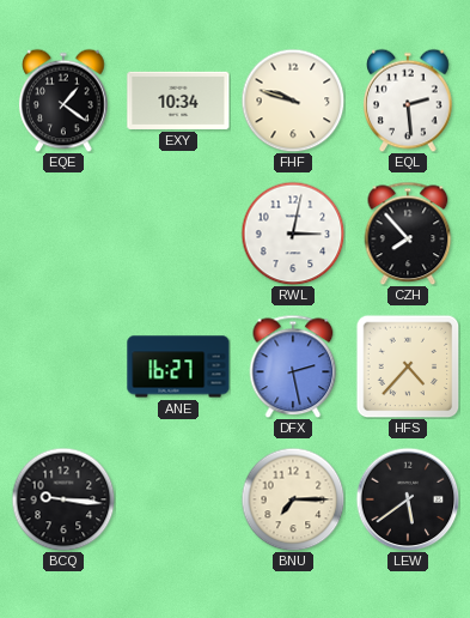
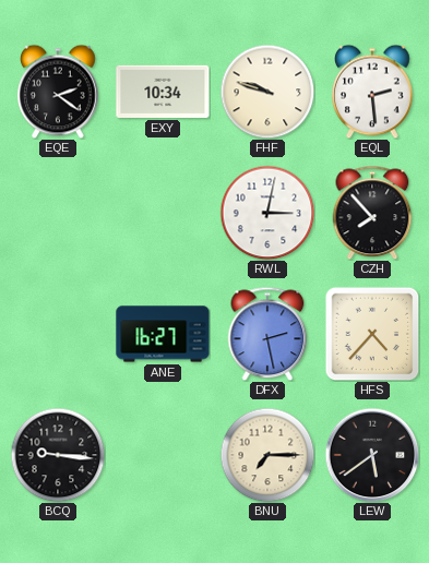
EQE: 1:21 -> 2:21 (58, 92)
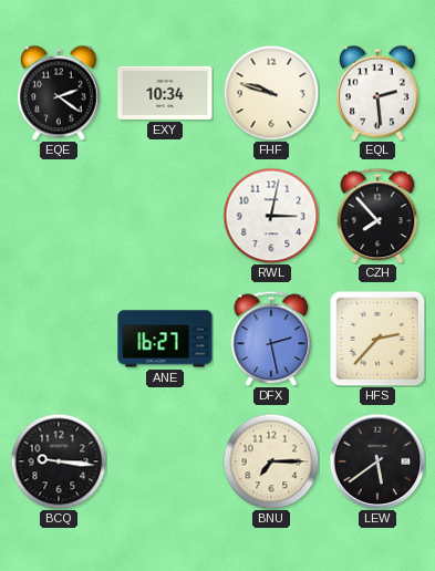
HFS: 4:37 -> 2:37 (377, 339)
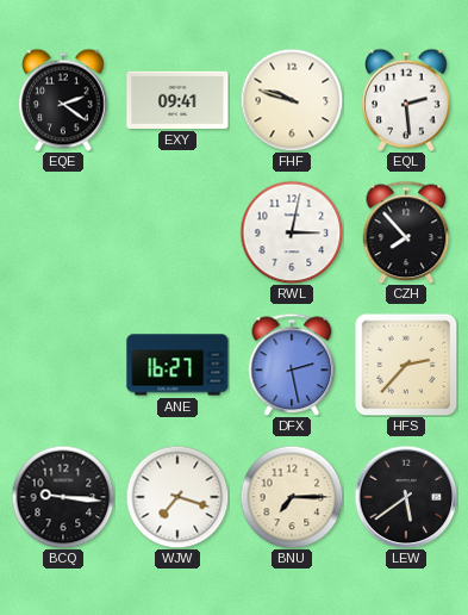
EXY: 10:34 -> 09:41 (177, 100)
WJW: none -> 7:18 (177, 497)
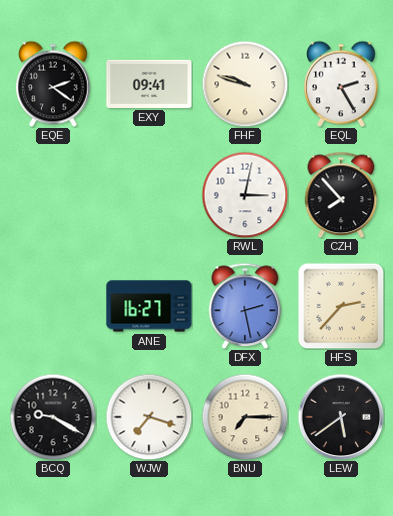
EQL: 2:29 -> 2:25 (341, 84)
BCQ: 9:16 -> 9:20 (53, 417)
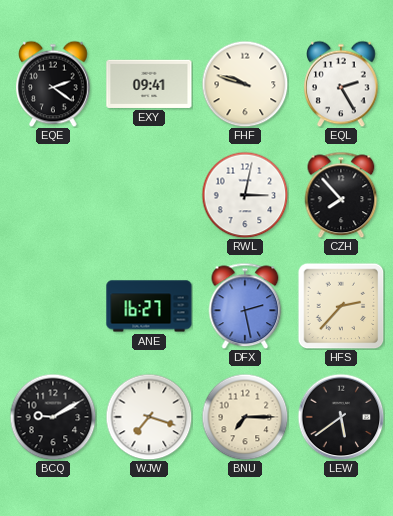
BCQ: 9:20 -> 9:10 (53, 417)
